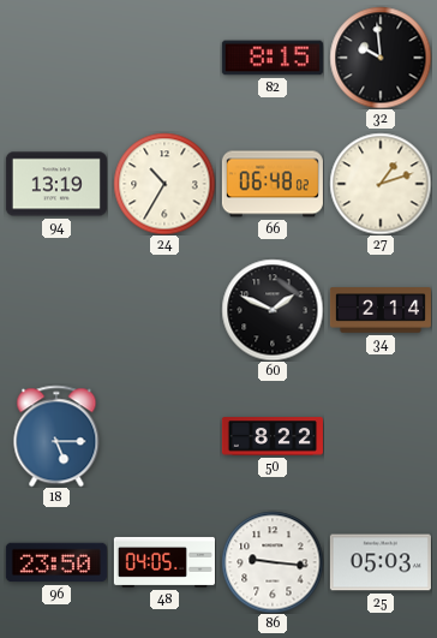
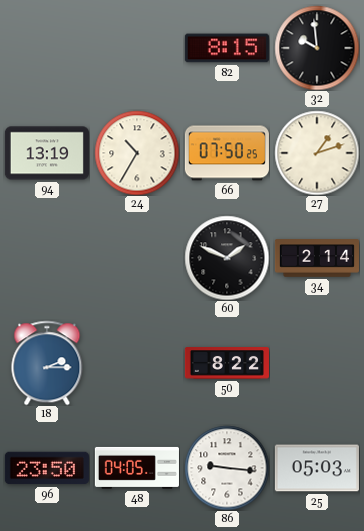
66: 06:48 -> 07:50 (227, 153)
18: 5:15 -> 2:15 (47, 363)
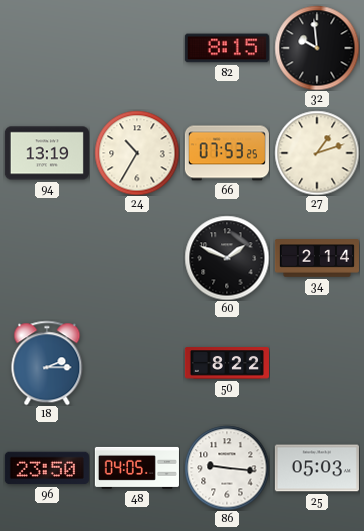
66: 07:50 -> 07:53 (227, 153)
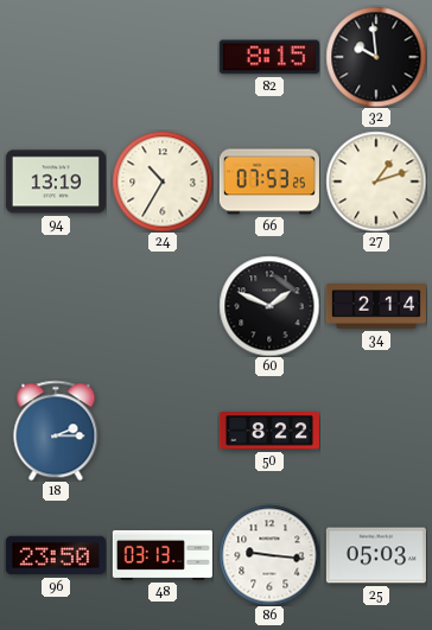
48: 04:05 -> 03:13 (163, 555)
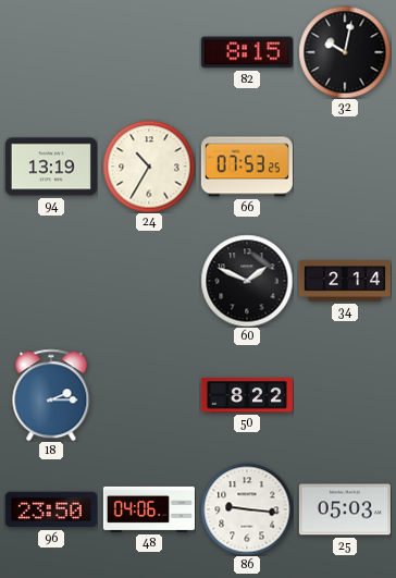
32: 9:59 -> 10:02 (345, 52)
27: 1:12 -> none (376, 182)
48: 03:13 -> 04:06 (149, 509)
